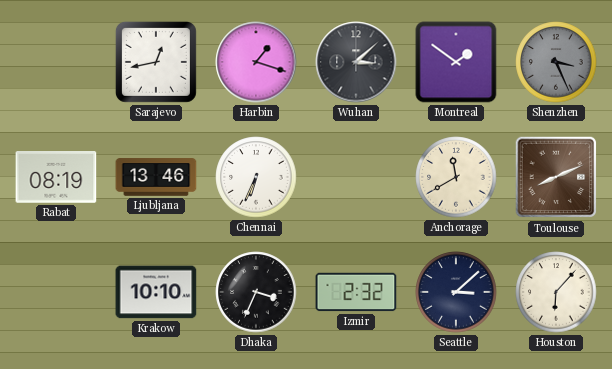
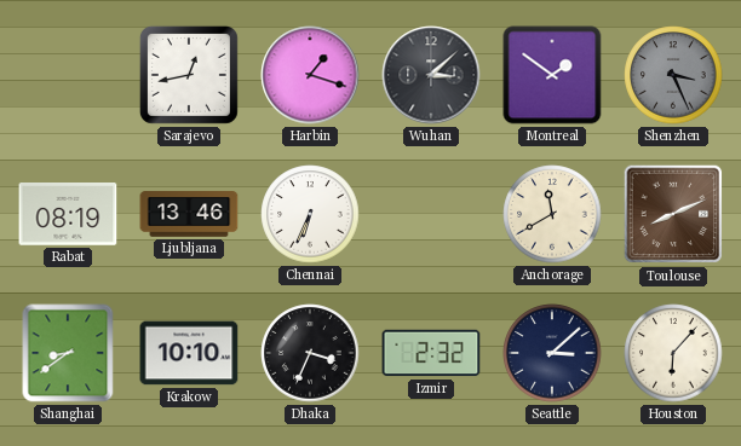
Shanghai: none -> 8:39 (68, 353)
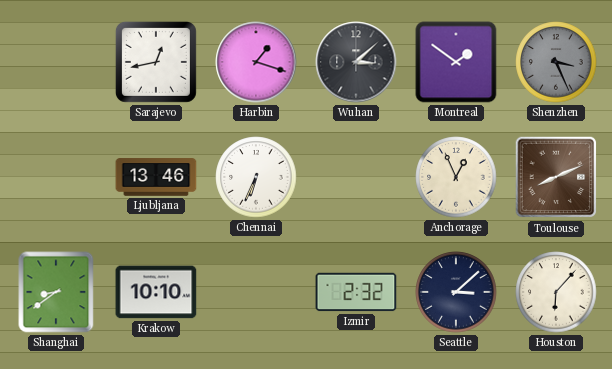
Rabat: 08:19 -> none (68, 215)
Anchorage: 11:40 -> 12:56 (456, 177)
Dhaka: 3:34 -> none (310, 353)
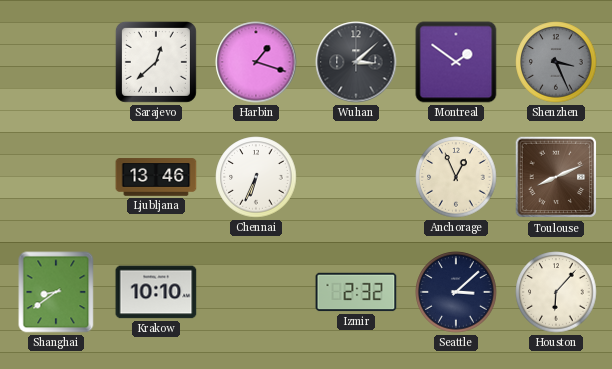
Sarajevo: 12:43 -> 12:38 (156, 62)
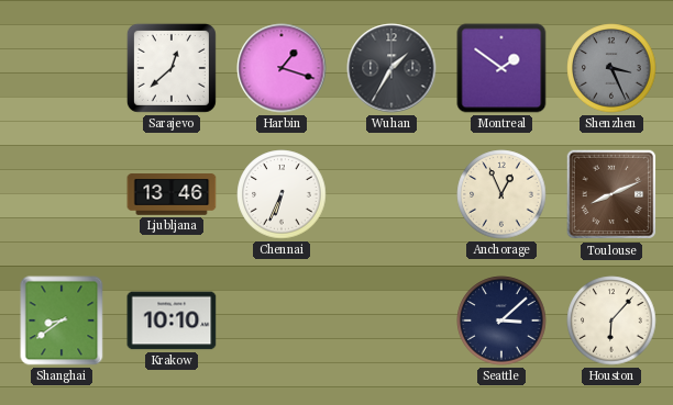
Wuhan: 3:08 -> 1:35 (391, 68)
Izmir: 2:32 -> none (356, 292)
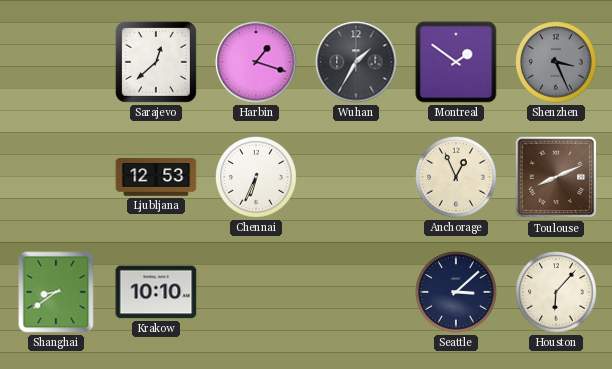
Ljubljana: 13:46 -> 12:53 (156, 177)
